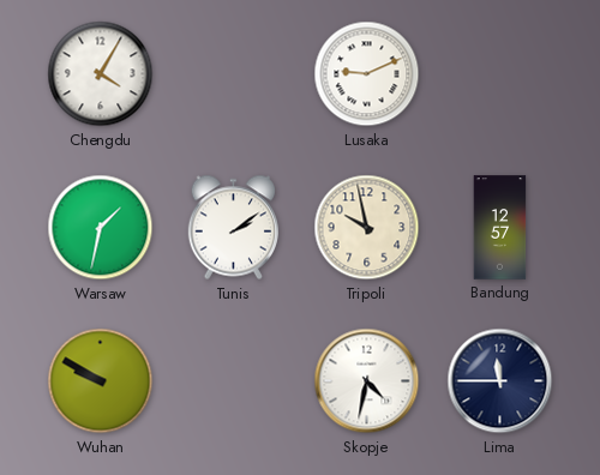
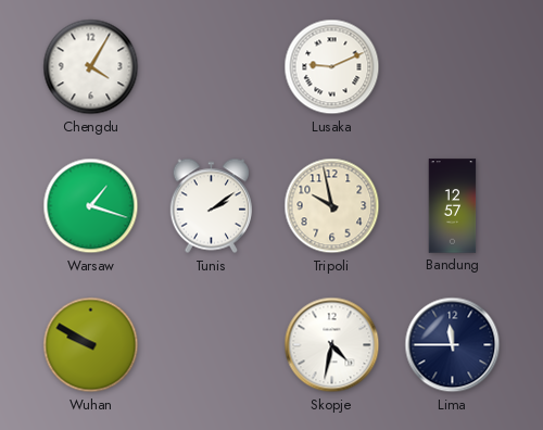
Warsaw: 1:32 -> 1:18 (91, 206)
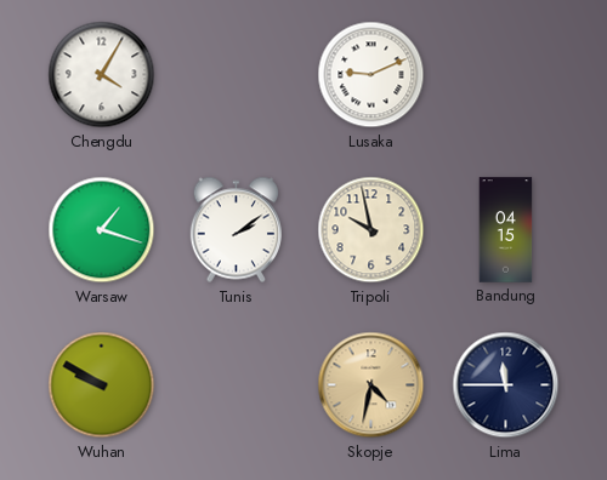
Bandung: 12:57 -> 04:15 (506, 230)
Skopje dial: white -> champagne (371, 385)
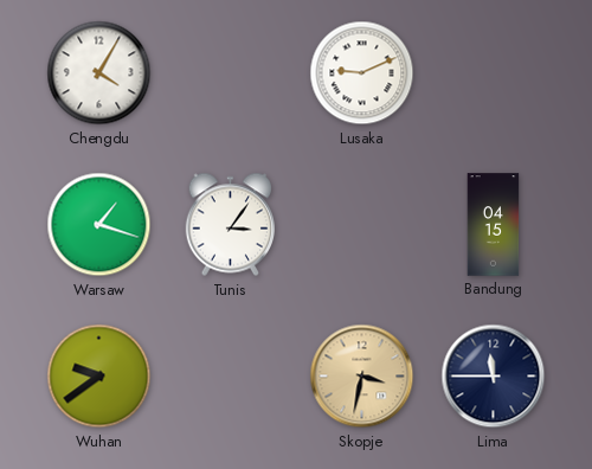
Tunis: 2:09 -> 3:06 (230, 225)
Tripoli: 9:58 -> none (371, 230)
Wuhan: 9:50 -> 9:39 (99, 377)
Skopje: 4:32 -> 3:32 (362, 377)
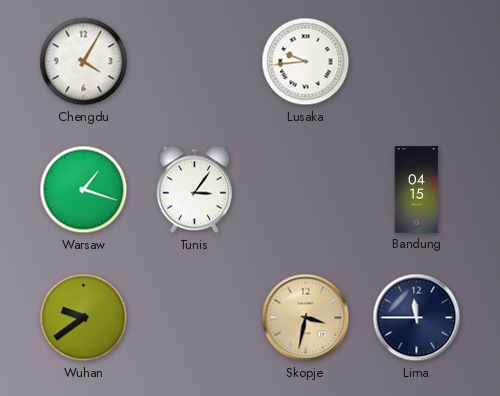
Lusaka: 9:11 -> 9:44 (306, 62)
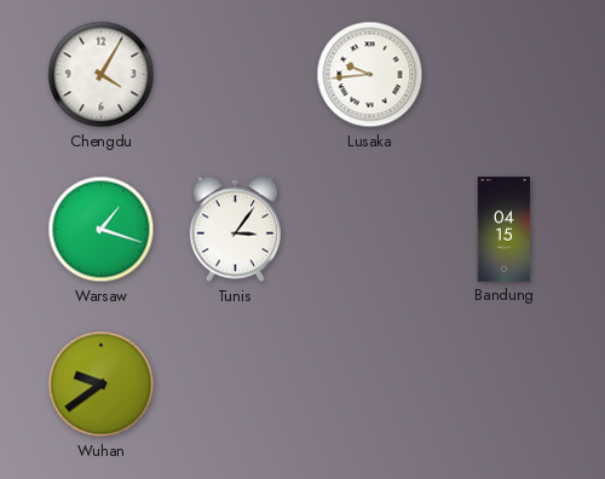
Skopje: 3:32 -> none (306, 318)
Lima: 11:45 -> none (417, 318)
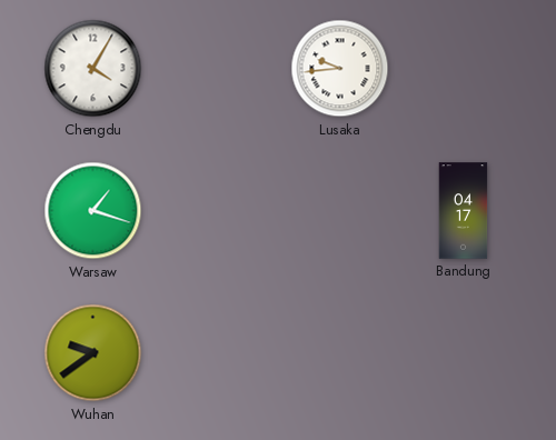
Tunis: 3:06 -> none (235, 230)
Bandung: 04:15 -> 04:17 (464, 211)
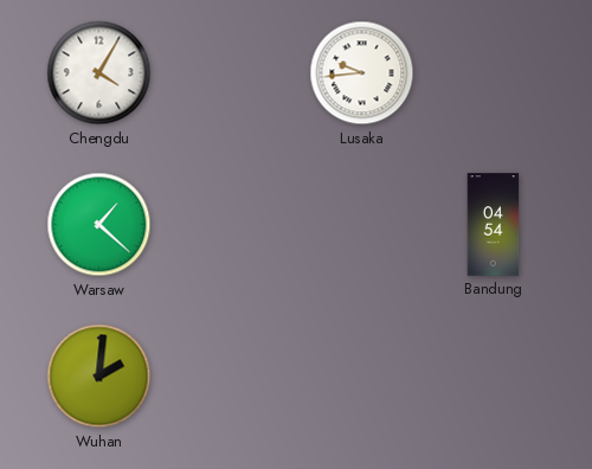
Warsaw: 1:18 -> 1:22 (99, 225)
Bandung: 04:17 -> 04:54 (494, 225)
Wuhan: 9:39 -> 2:01 (99, 377)
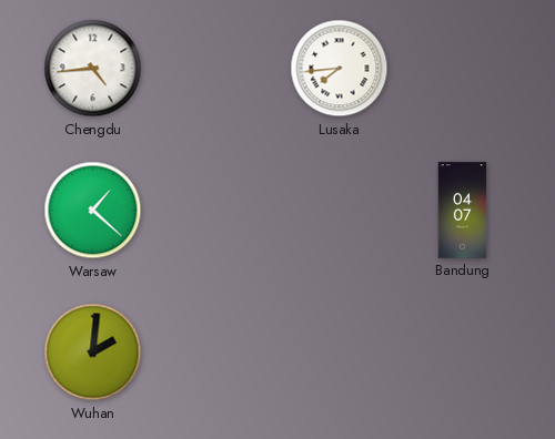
Chengdu: 4:05 -> 4:44 (93, 69)
Lusaka: 9:44 -> 7:44 (340, 69)
Bandung: 04:54 -> 04:07 (463, 211)
